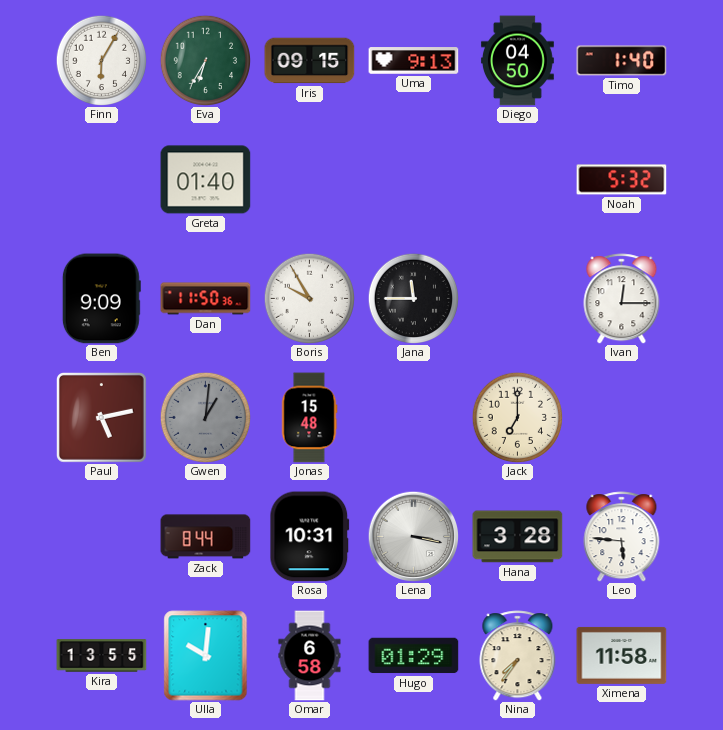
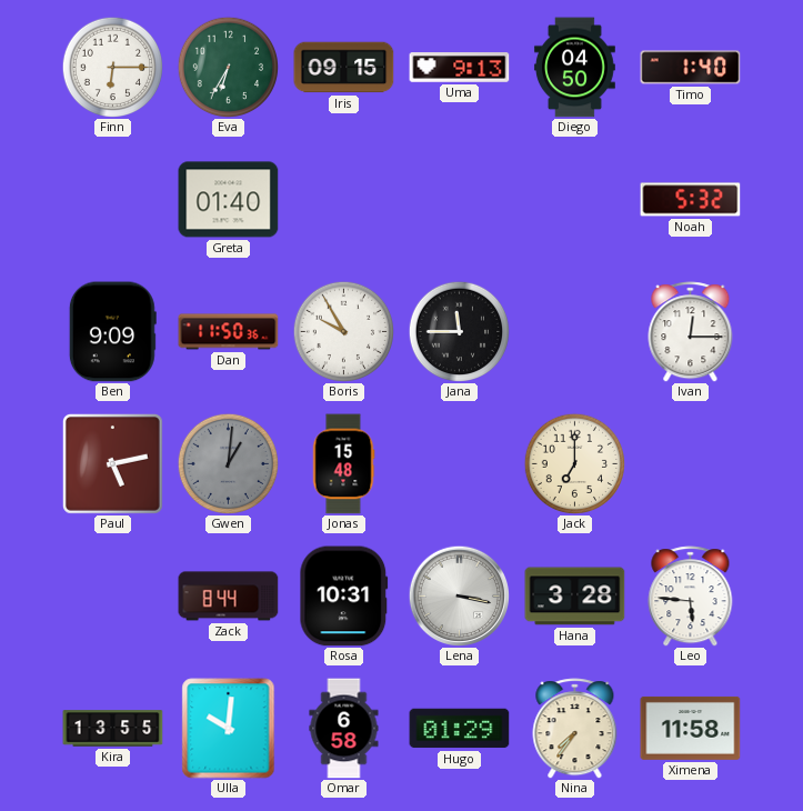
Finn: 6:05 -> 6:15 (112, 67)
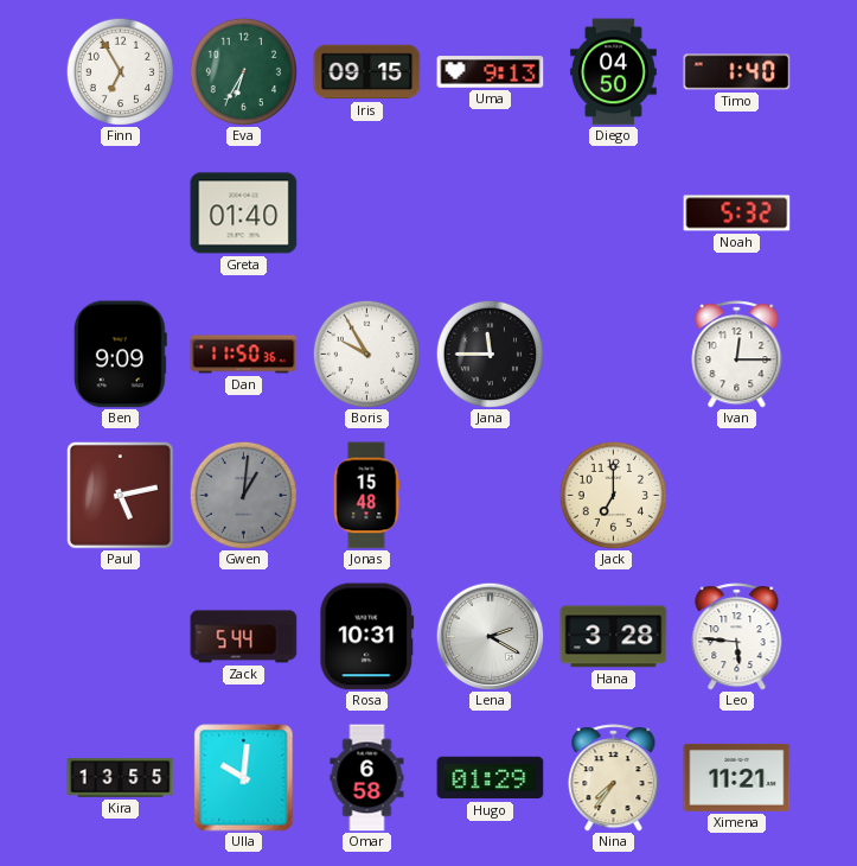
Finn: 6:15 -> 6:55 (120, 71)
Zack: 8:44 -> 5:44 (244, 637)
Lena: 3:17 -> 2:20 (490, 636)
Ximena: 11:58 -> 11:21 (737, 777)
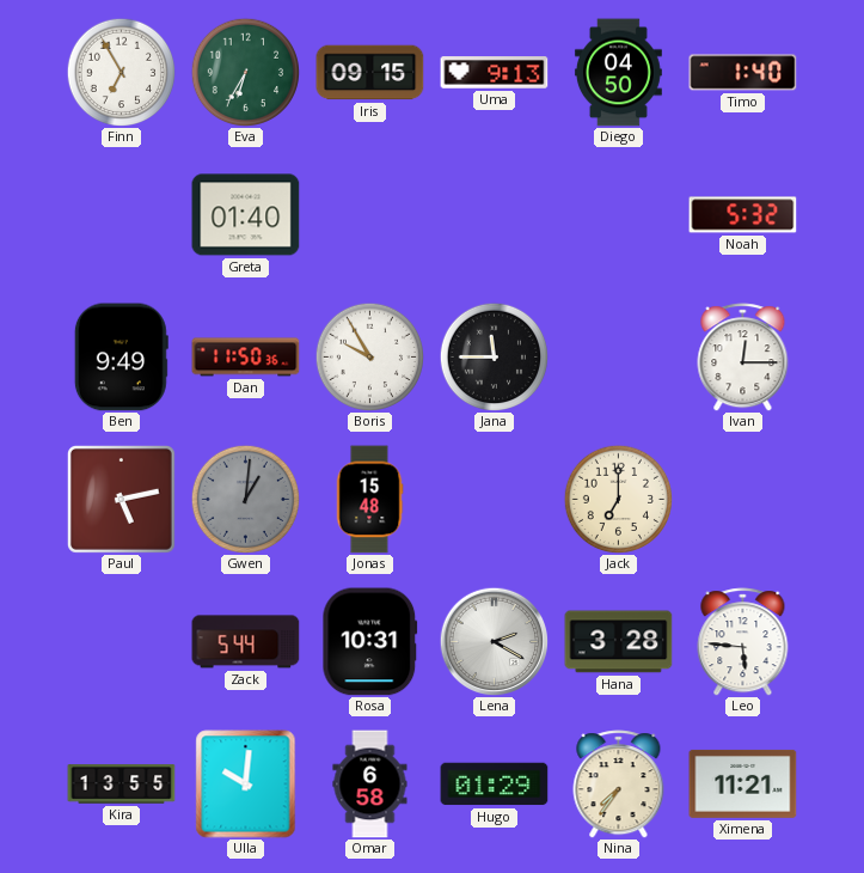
Ben: 9:09 -> 9:49 (121, 358)
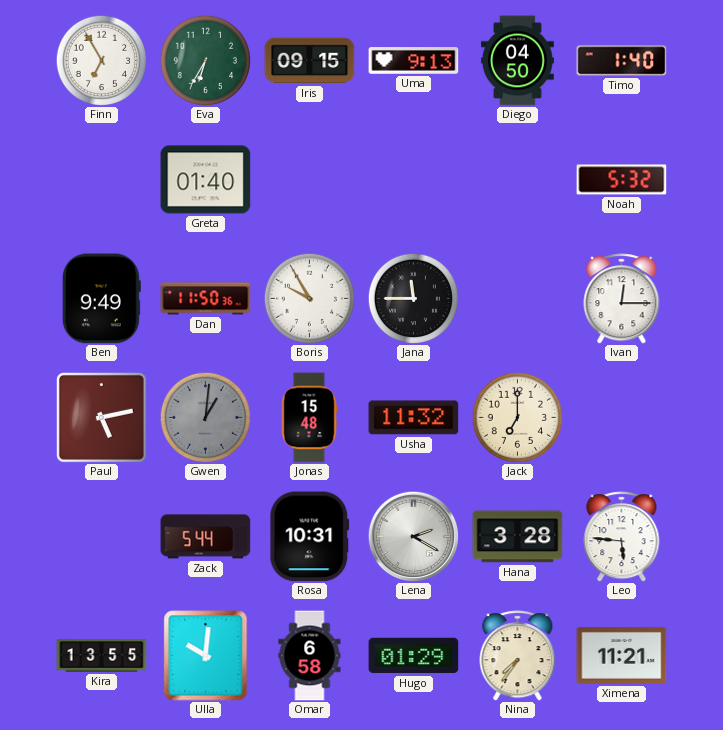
Usha: none -> 11:32 (414, 418)
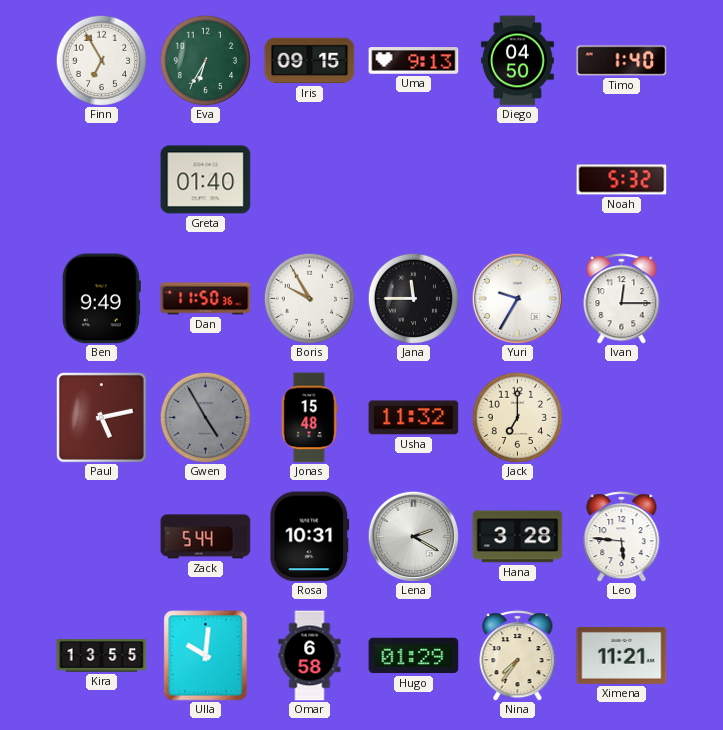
Yuri: none -> 9:35 (517, 298)
Gwen: 1:01 -> 4:55 (205, 417)
